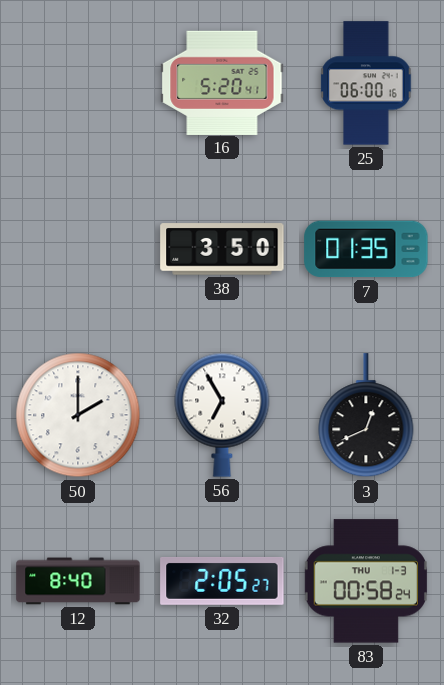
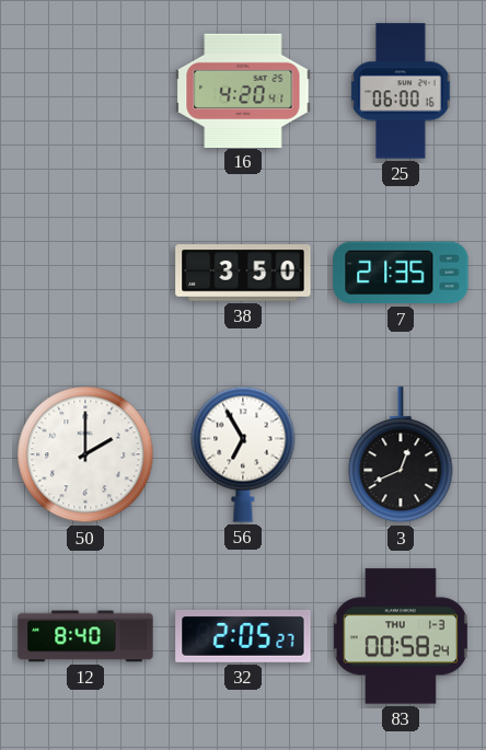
16: 5:20 -> 4:20 (243, 90)
7: 01:35 -> 21:35 (401, 273)
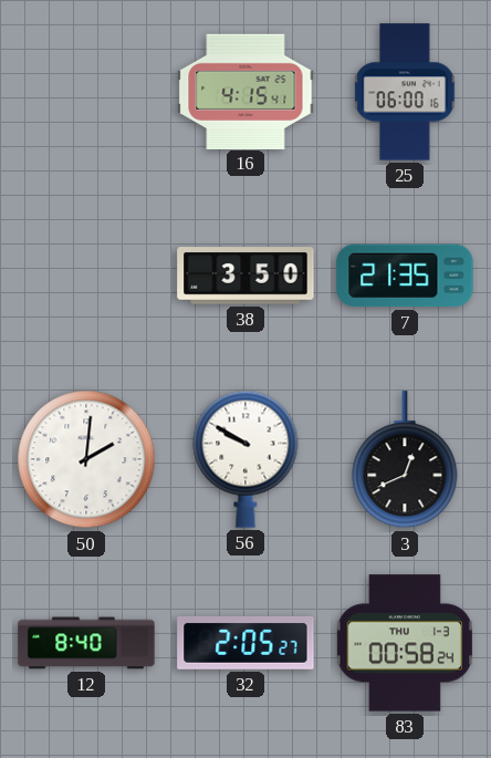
16: 4:20 -> 4:15 (245, 91)
50: 2:00 -> 2:01 (86, 459)
56: 6:55 -> 9:50 (245, 459)
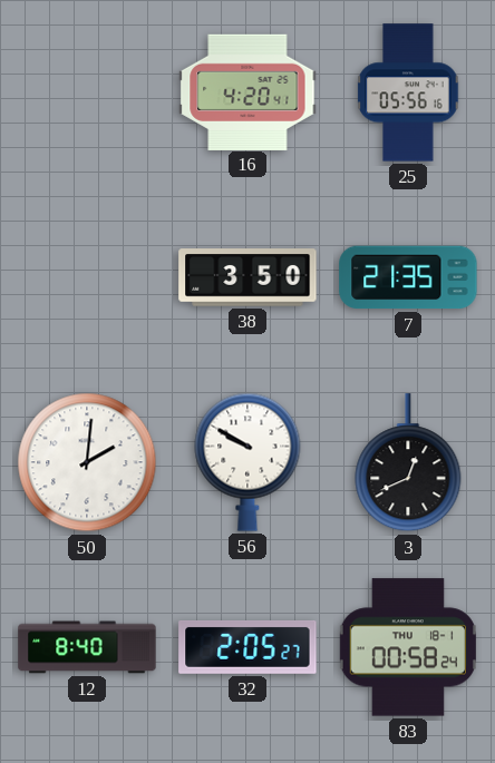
16: 4:15 -> 4:20 (247, 91)
25: 06:00 -> 05:56 (408, 92)
83 date: THU 1-3 -> THU 18-1 (408, 647)
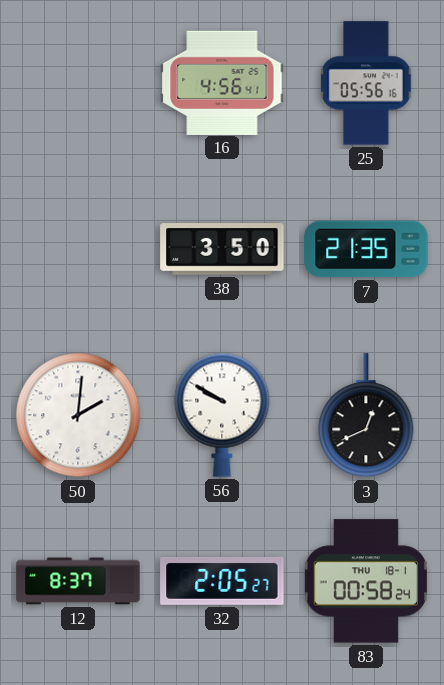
16: 4:20 -> 4:56 (222, 82)
12: 8:40 -> 8:37 (78, 581)
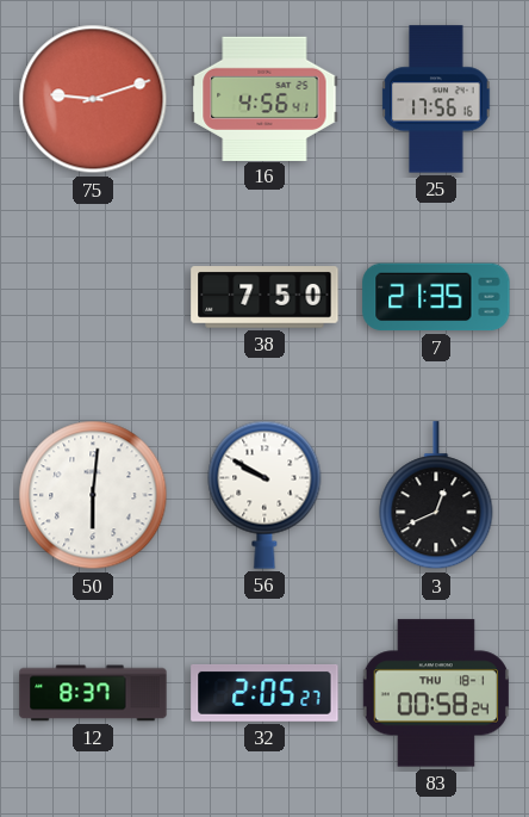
75: none -> 9:12 (93, 99)
25: 05:56 -> 17:56 (436, 99)
38: 3:50 -> 7:50 (264, 297)
50: 2:01 -> 6:01 (93, 495)
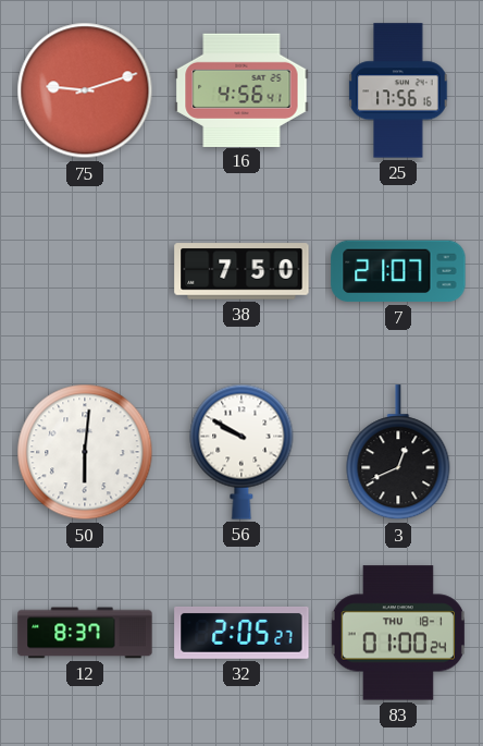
7: 21:35 -> 21:07 (398, 271)
83: 00:58 -> 01:00 (398, 633)
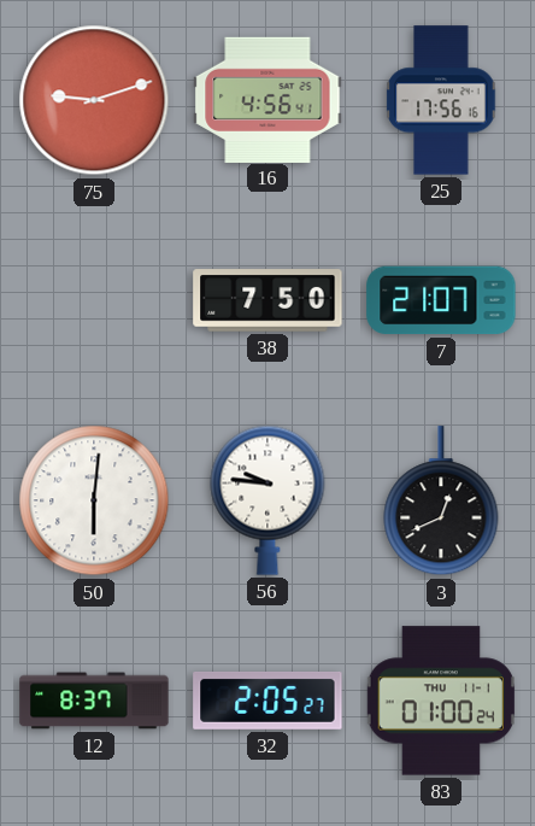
56: 9:50 -> 9:46 (267, 500)
83 date: THU 18-1 -> THU 11-1 (441, 701)
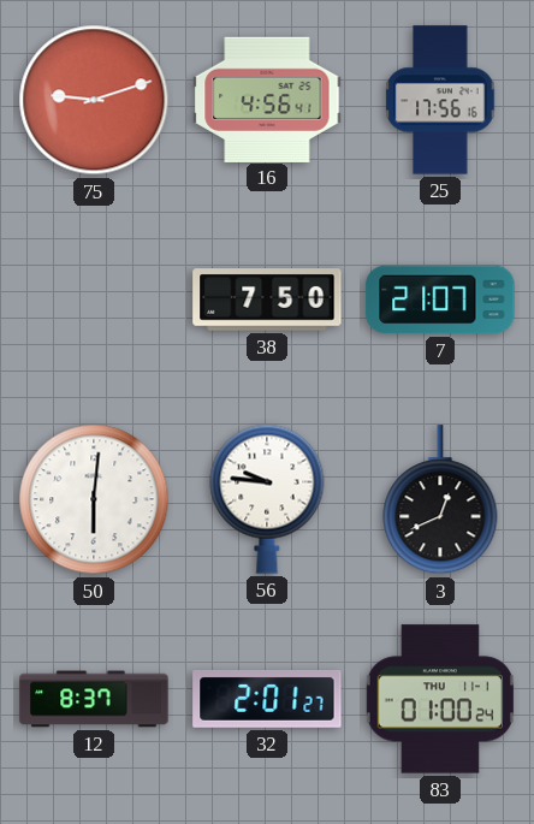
32: 2:05 -> 2:01 (267, 699)
